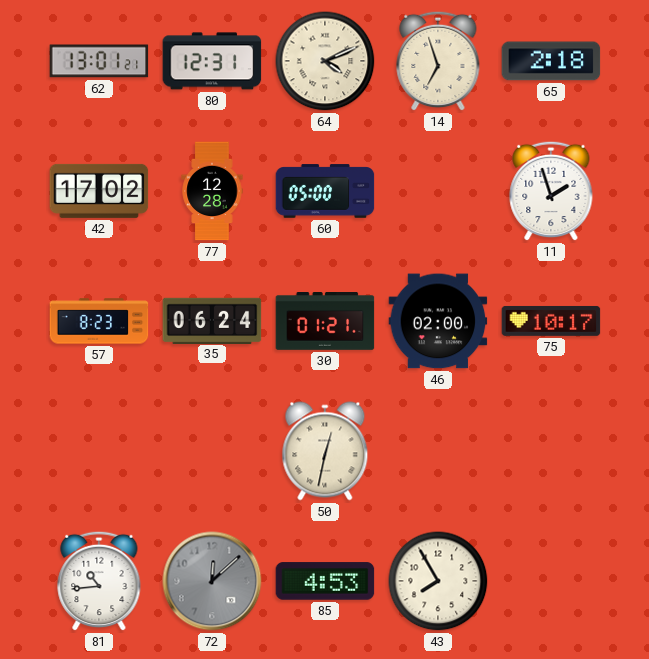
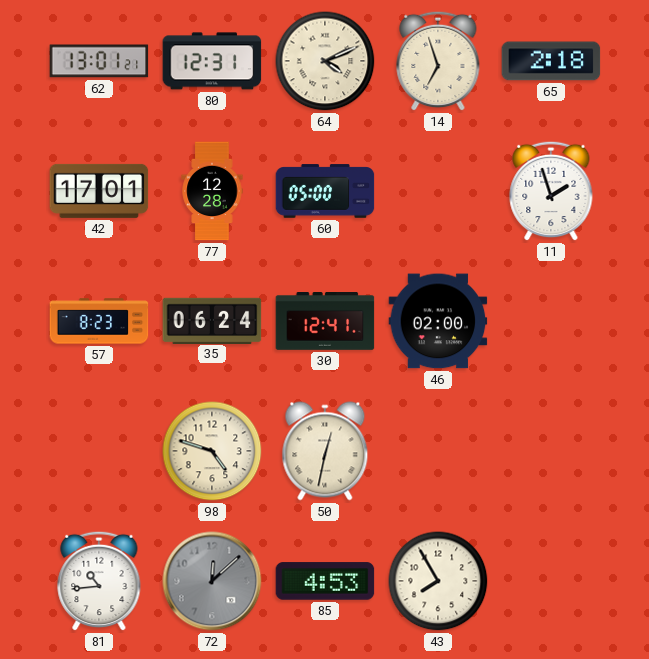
42: 17:02 -> 17:01 (99, 191)
30: 01:21 -> 12:41 (325, 322)
75: 10:17 -> none (551, 321)
98: none -> 4:48 (212, 451)
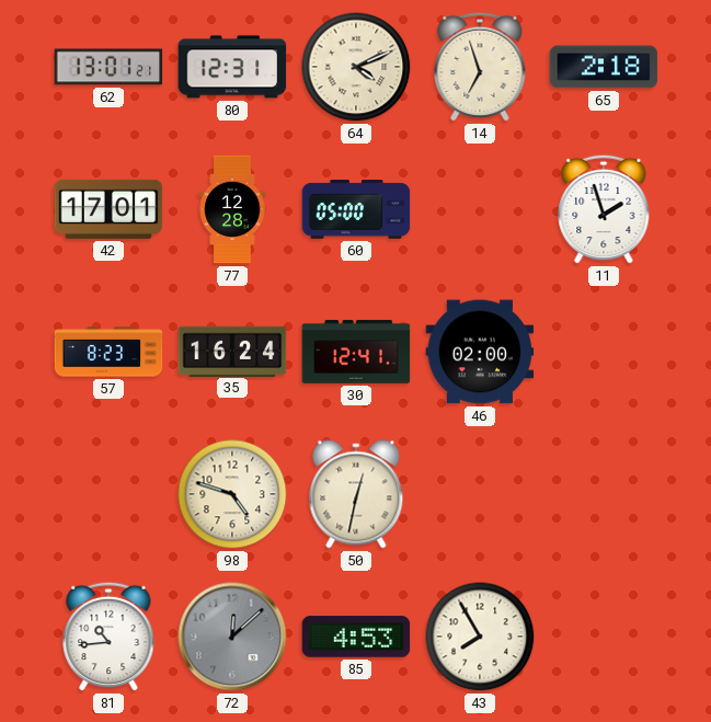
35: 06:24 -> 16:24 (232, 351)
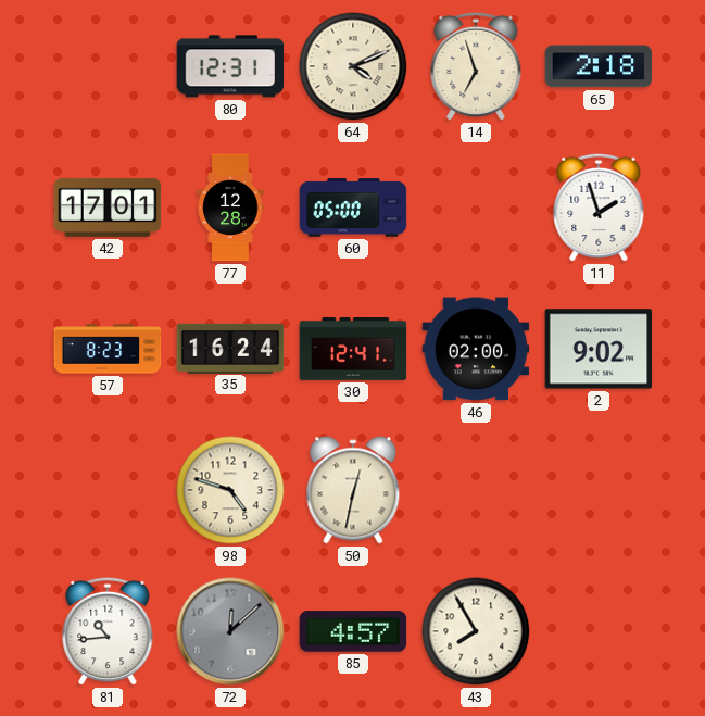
62: 13:01 -> none (108, 67)
2: none -> 9:02 (599, 349)
85: 4:53 -> 4:57 (353, 631)
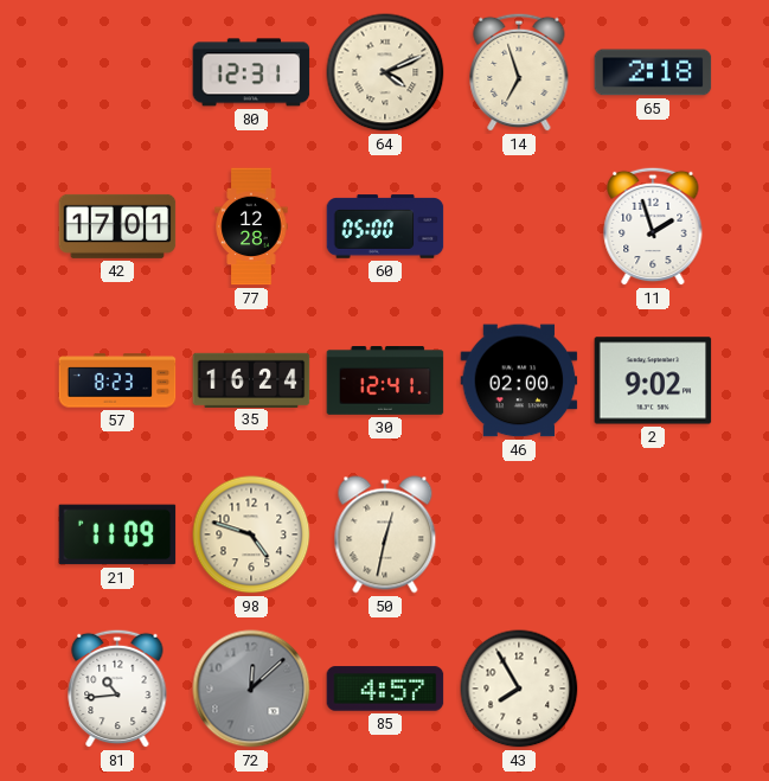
21: none -> 11:09 (117, 534)
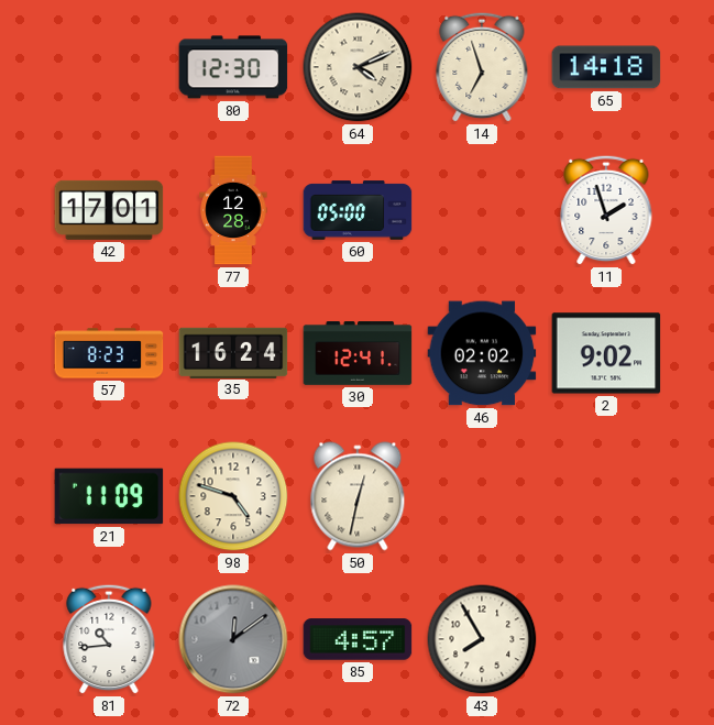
80: 12:31 -> 12:30 (233, 67)
65: 2:18 -> 14:18 (606, 67)
46: 02:00 -> 02:02 (482, 353)
72: 12:08 -> 12:09 (233, 639)
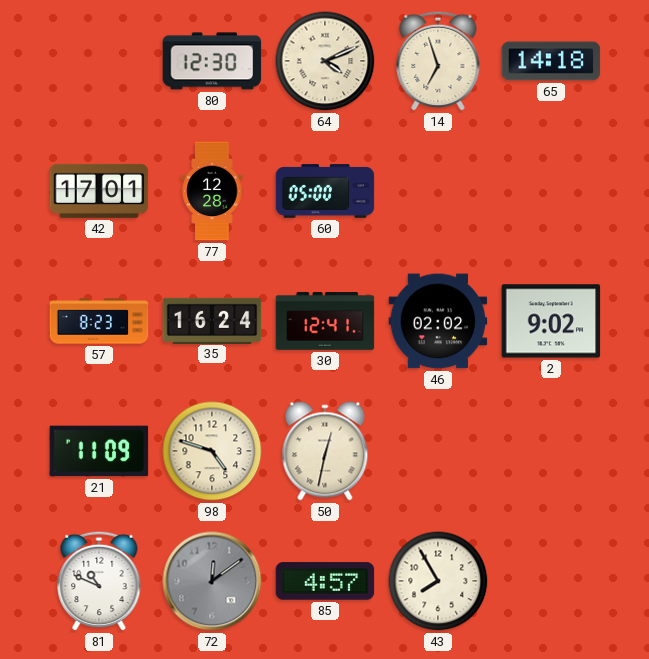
11: 1:57 -> none (606, 210)
81: 10:44 -> 10:49 (99, 581)
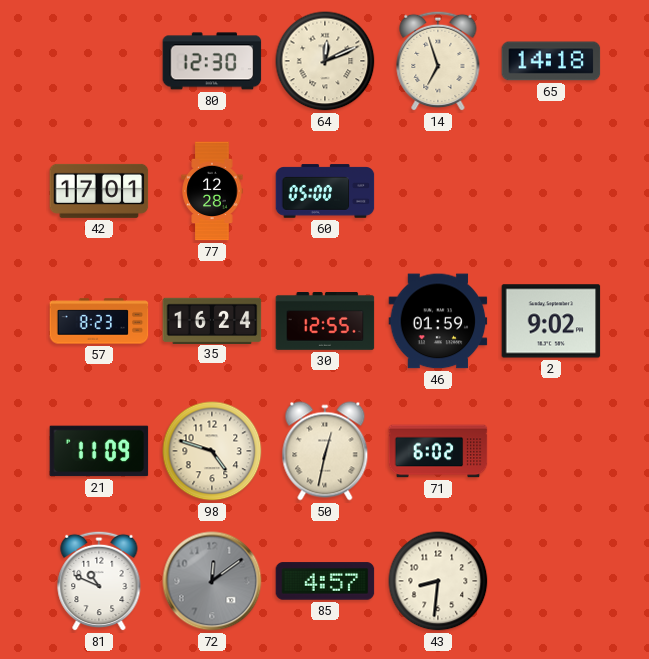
64: 4:11 -> 12:11 (325, 61)
30: 12:41 -> 12:55 (325, 322)
46: 02:02 -> 01:59 (438, 321)
71: none -> 6:02 (438, 451)
43: 7:55 -> 8:31 (438, 581)
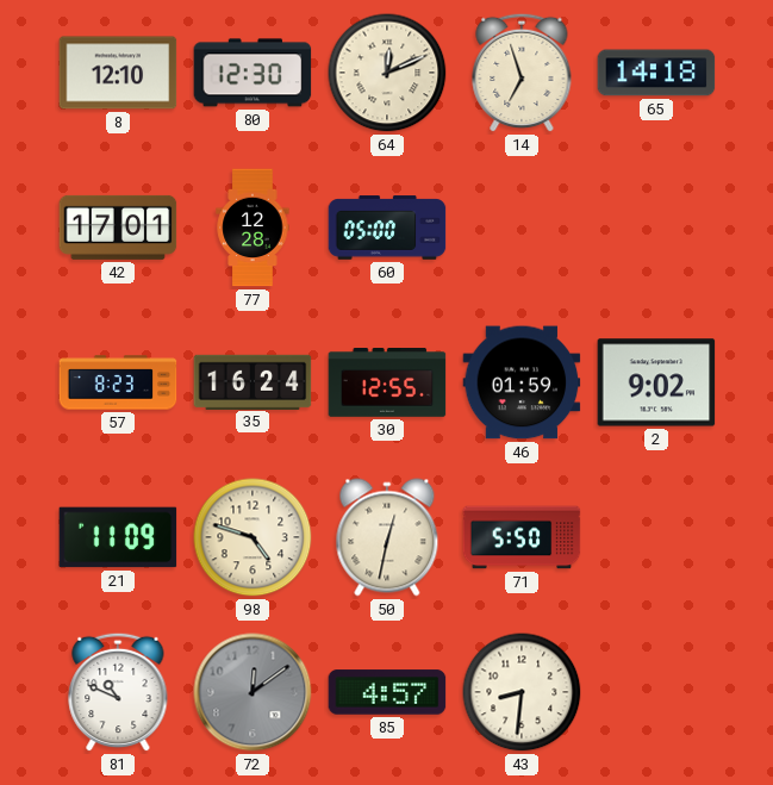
8: none -> 12:10 (118, 73)
71: 6:02 -> 5:50 (522, 537)
